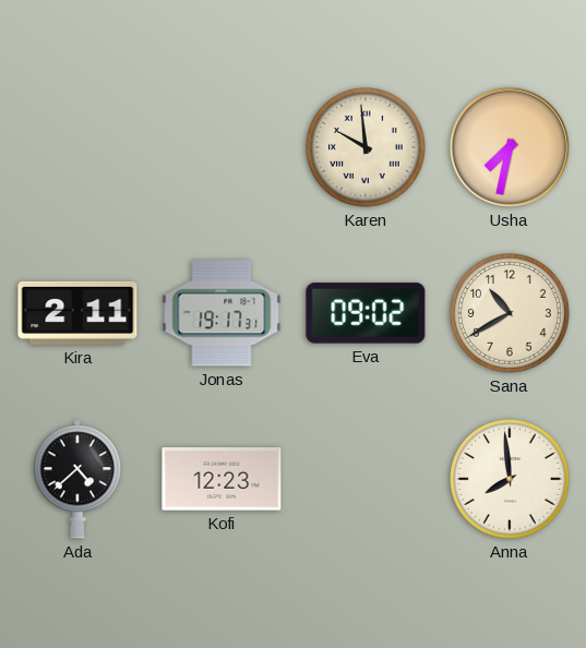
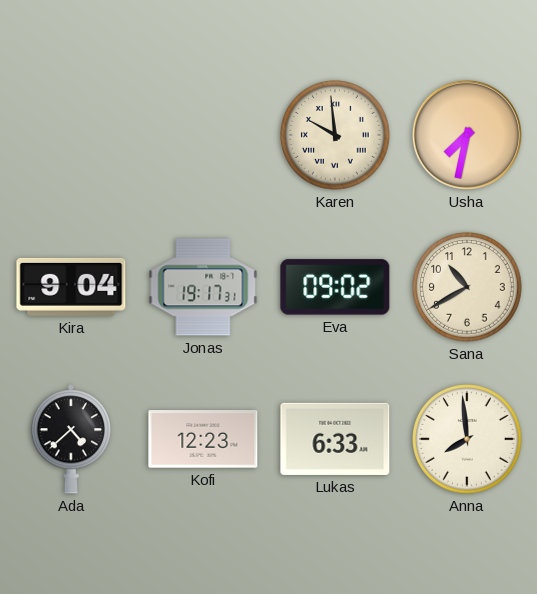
Kira: 2:11 -> 9:04 (71, 287)
Lukas: none -> 6:33 (335, 439)
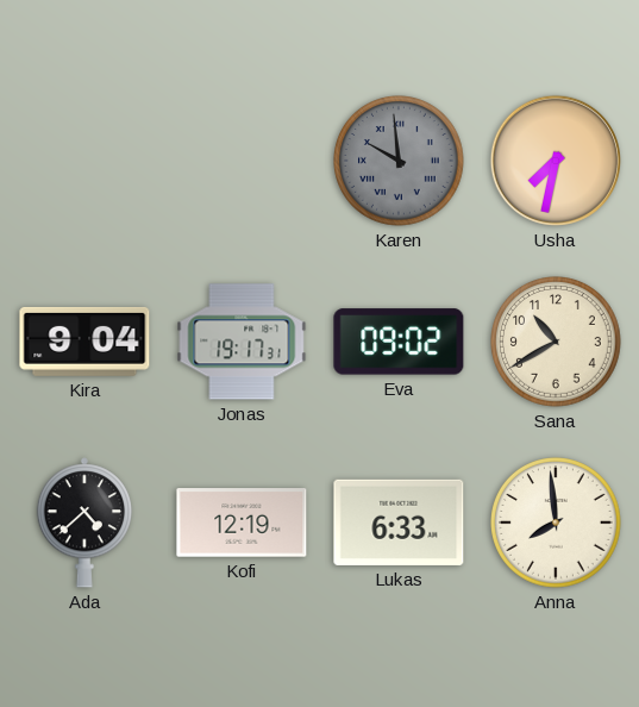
Karen dial: cream -> grey (400, 162)
Kofi: 12:23 -> 12:19 (242, 523)
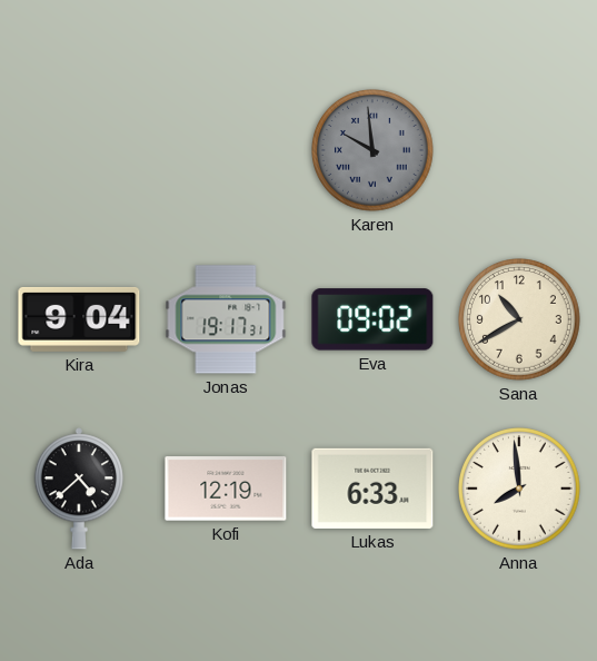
Usha: 7:32 -> none (556, 161)
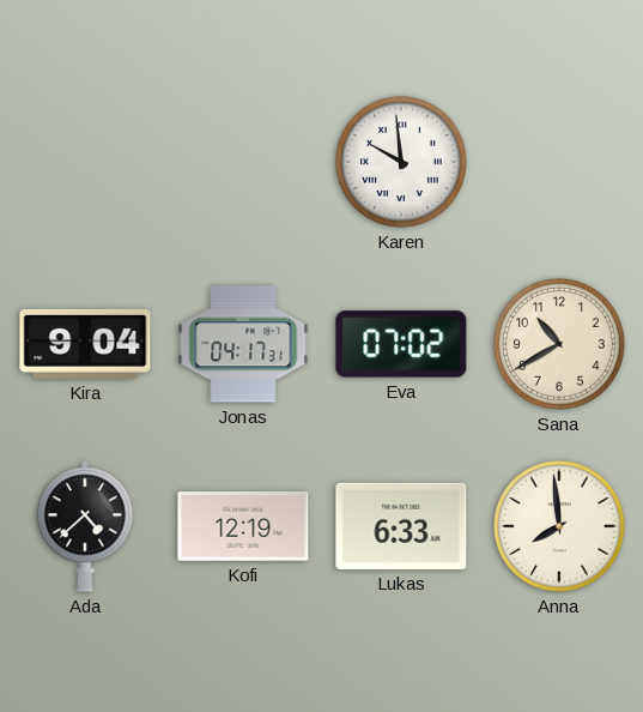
Karen dial: grey -> white (402, 163)
Jonas: 19:17 -> 04:17 (243, 344)
Eva: 09:02 -> 07:02 (401, 344)
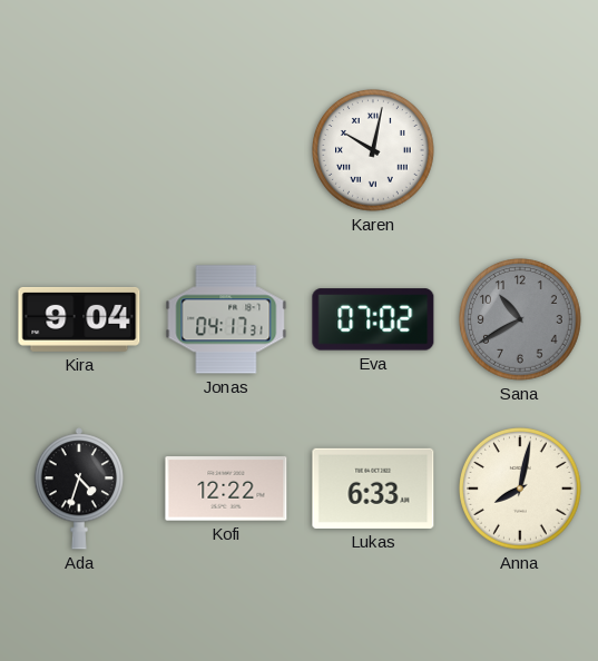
Karen: 9:59 -> 10:02 (374, 151)
Sana dial: cream -> grey (521, 320)
Ada: 4:38 -> 4:33 (78, 489)
Kofi: 12:19 -> 12:22 (226, 489)
Anna: 7:59 -> 8:02 (521, 490)
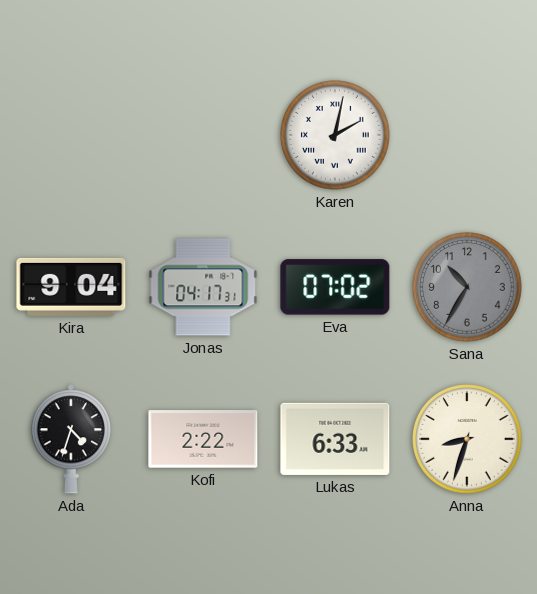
Karen: 10:02 -> 2:02 (336, 136)
Sana: 10:40 -> 10:35 (468, 288)
Kofi: 12:22 -> 2:22 (203, 439)
Anna: 8:02 -> 8:33 (468, 440)
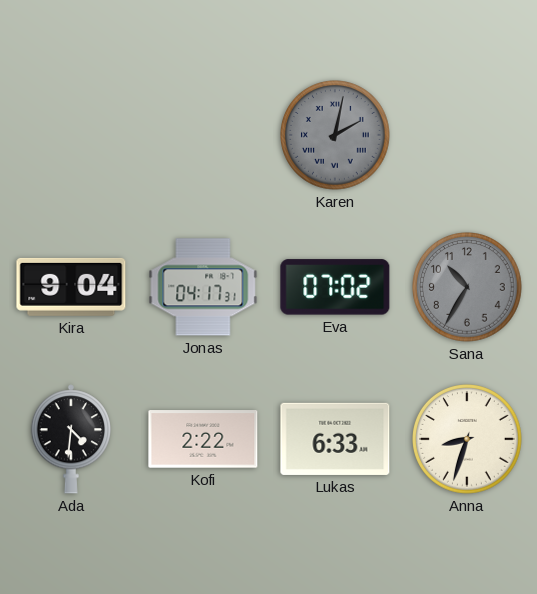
Karen dial: white -> grey (336, 136)
Ada: 4:33 -> 4:31 (70, 439)
